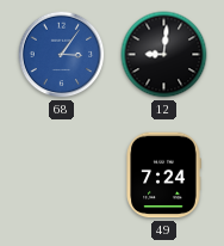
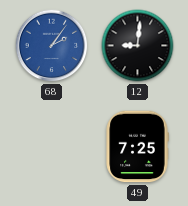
68: 3:06 -> 2:06 (52, 46)
49: 7:24 -> 7:25 (137, 147)
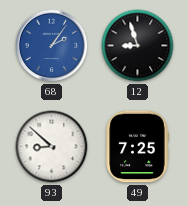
12: 9:01 -> 8:57 (138, 46)
93: none -> 8:52 (52, 147)
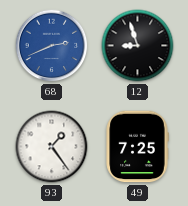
68: 2:06 -> 2:41 (52, 46)
93: 8:52 -> 1:24 (52, 147)
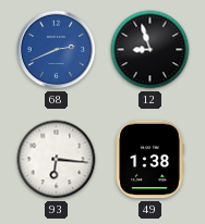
93: 1:24 -> 6:16 (57, 160)
49: 7:25 -> 1:38 (149, 160)
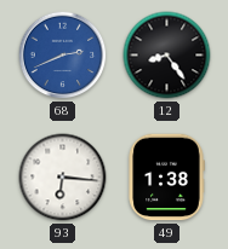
12: 8:57 -> 8:24 (167, 56)
